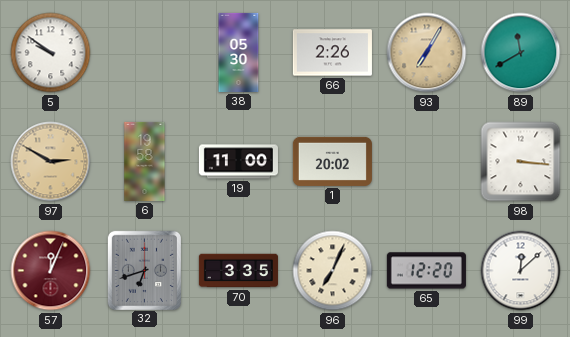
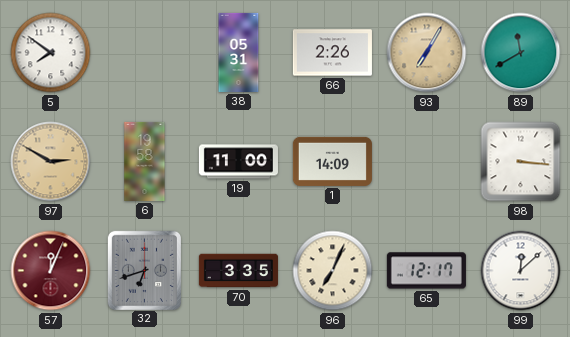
5: 9:51 -> 7:51 (51, 53)
38: 05:30 -> 05:31 (239, 52)
1: 20:02 -> 14:09 (332, 161)
65: 12:20 -> 12:17 (426, 271)
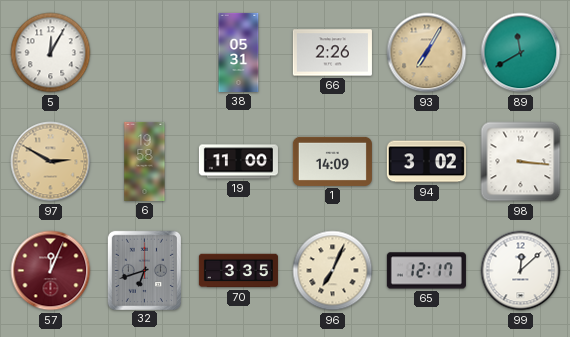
5: 7:51 -> 12:05 (51, 53)
94: none -> 3:02 (426, 162)
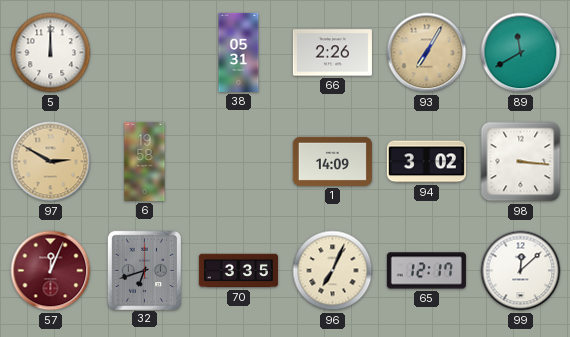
5: 12:05 -> 12:00 (51, 53)
19: 11:00 -> none (238, 162)
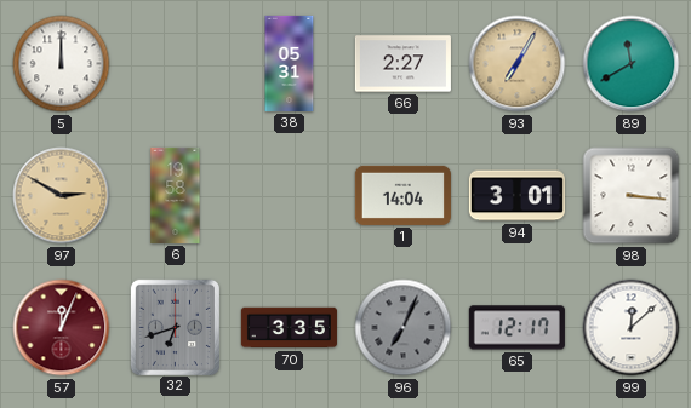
66: 2:26 -> 2:27 (402, 64)
1: 14:09 -> 14:04 (402, 195)
94: 3:02 -> 3:01 (516, 196)
96 dial: cream -> grey (404, 328)
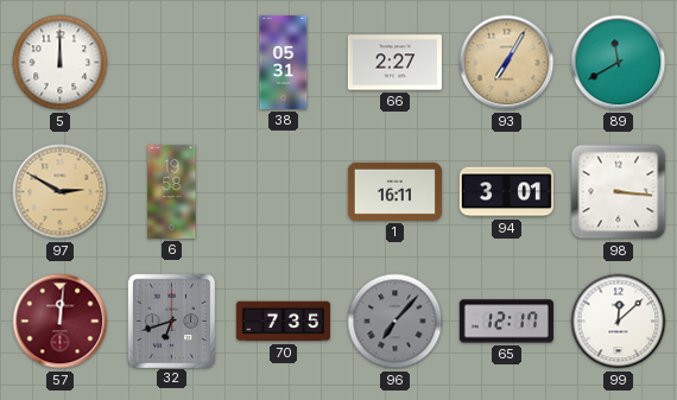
1: 14:04 -> 16:11 (394, 191)
57: 12:04 -> 12:01 (61, 322)
70: 3:35 -> 7:35 (283, 322)
96: 7:04 -> 7:07 (396, 322)
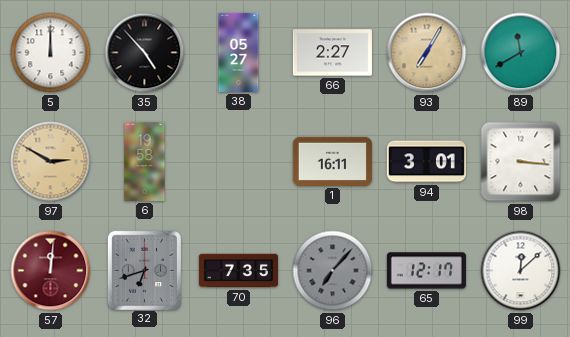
35: none -> 4:53 (145, 53)
38: 05:31 -> 05:27 (239, 52)
